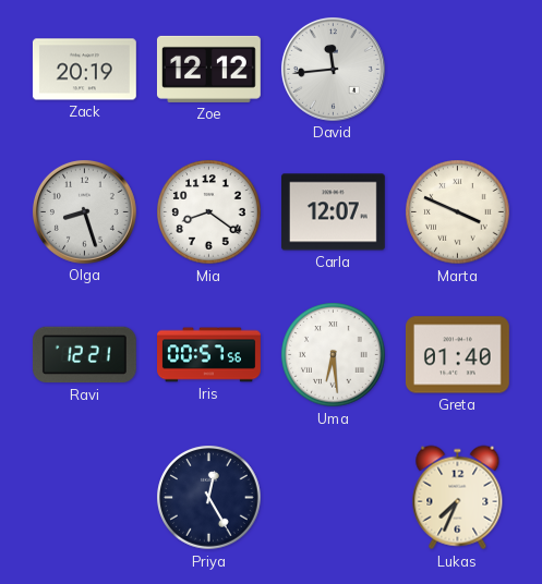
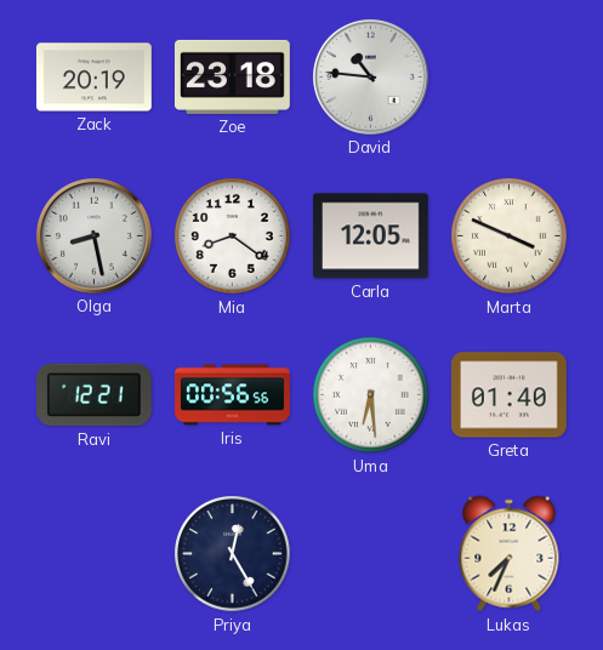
Zoe: 12:12 -> 23:18 (233, 76)
David: 11:44 -> 10:46 (370, 76)
Olga: 8:27 -> 8:28 (93, 235)
Carla: 12:07 -> 12:05 (370, 236)
Iris: 00:57 -> 00:56 (233, 395)
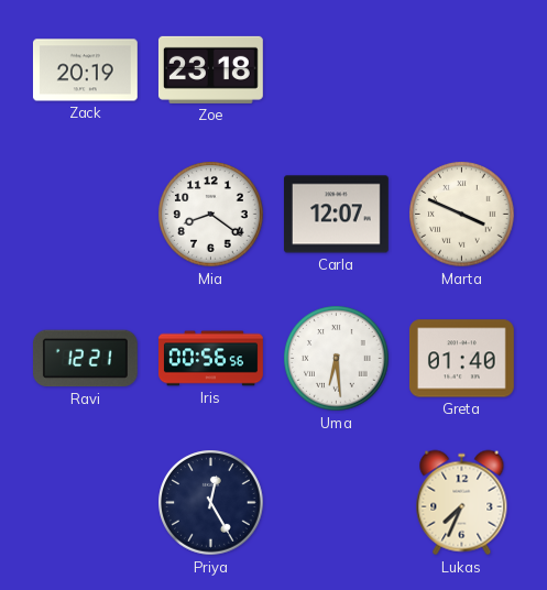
David: 10:46 -> none (370, 76)
Olga: 8:28 -> none (93, 235)
Carla: 12:05 -> 12:07 (336, 215)
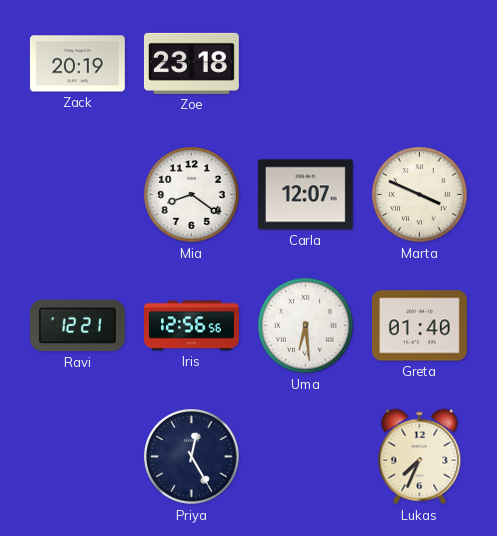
Iris: 00:56 -> 12:56 (192, 326)
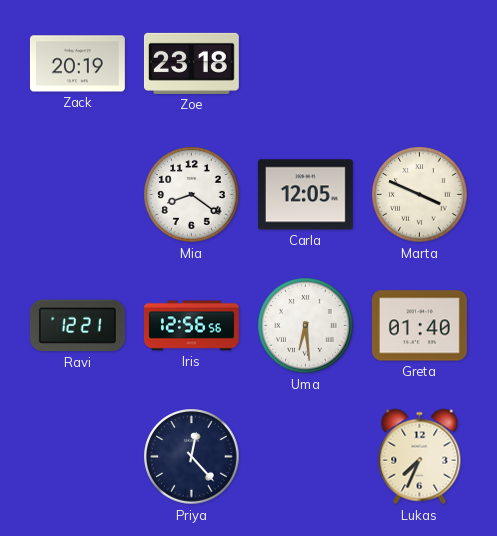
Carla: 12:07 -> 12:05 (305, 195)
Priya: 12:25 -> 12:23 (192, 457)
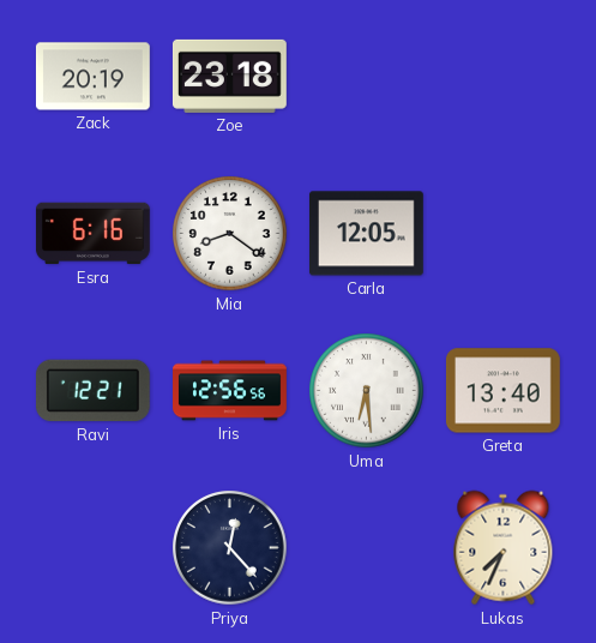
Esra: none -> 6:16 (92, 234)
Marta: 3:49 -> none (420, 195)
Greta: 01:40 -> 13:40 (502, 391)
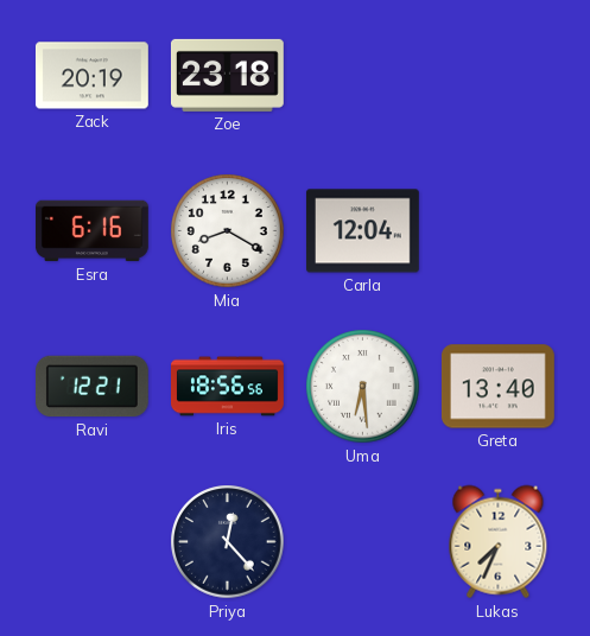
Mia: 8:21 -> 8:20 (228, 231)
Carla: 12:05 -> 12:04 (362, 231)
Iris: 12:56 -> 18:56 (228, 387)
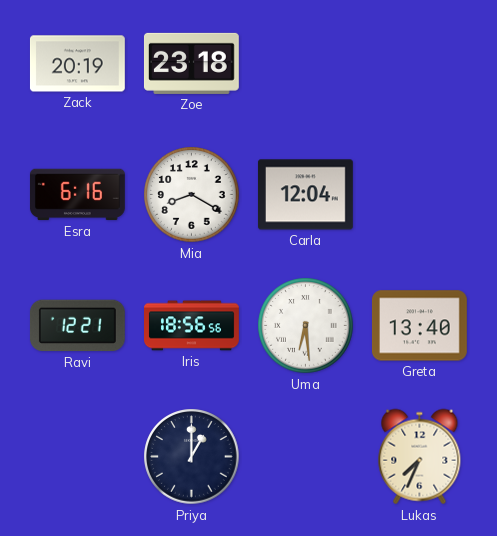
Priya: 12:23 -> 1:00 (192, 457)
